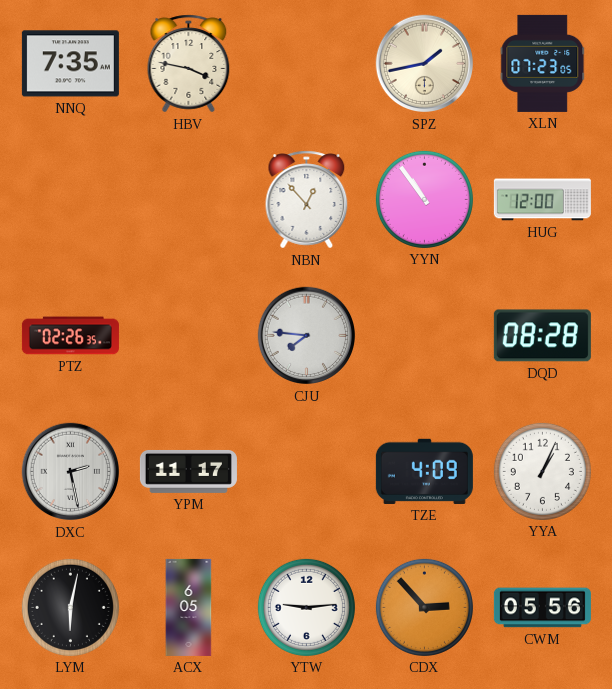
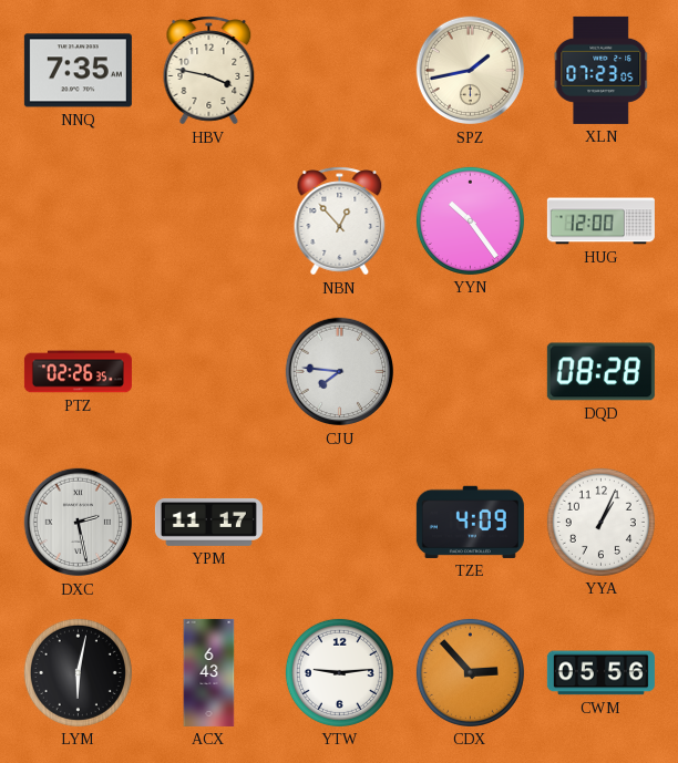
YYN: 10:54 -> 10:24 (470, 220)
ACX: 6:05 -> 6:43 (209, 672)
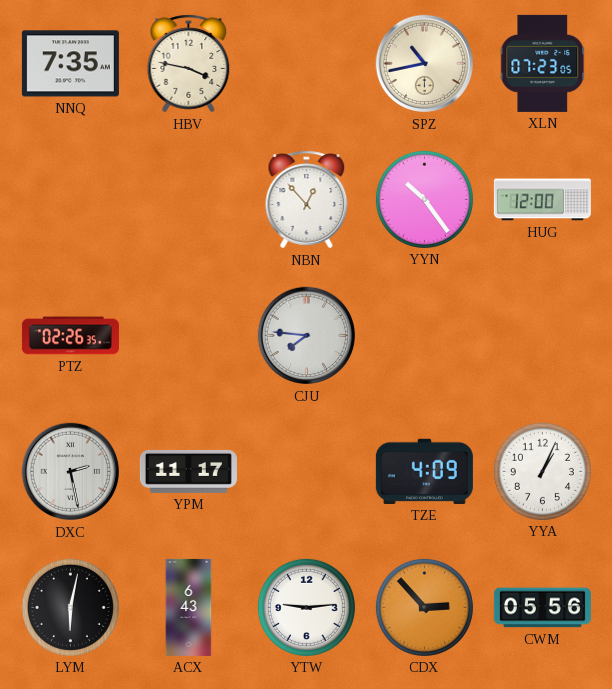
SPZ: 1:43 -> 10:43 (425, 64)
DQD: 08:28 -> none (600, 372)
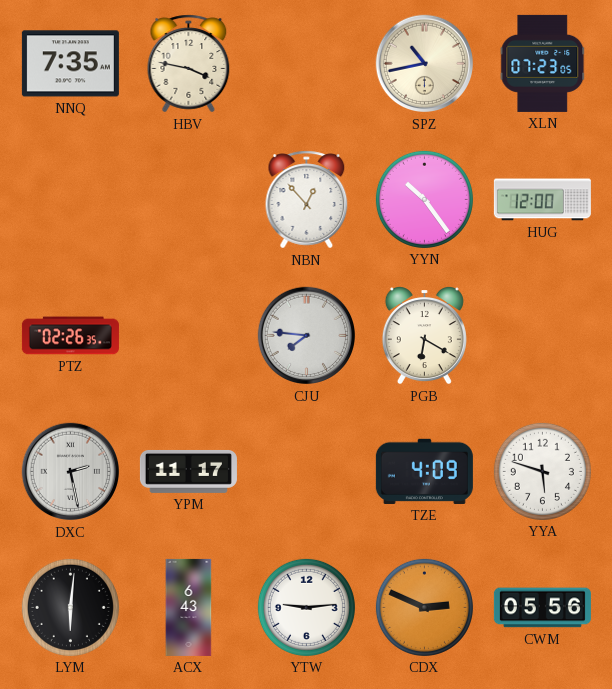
PGB: none -> 6:20 (424, 336)
YYA: 1:04 -> 5:48 (542, 471)
LYM: 6:02 -> 6:01 (70, 607)
CDX: 2:53 -> 2:49 (424, 607)
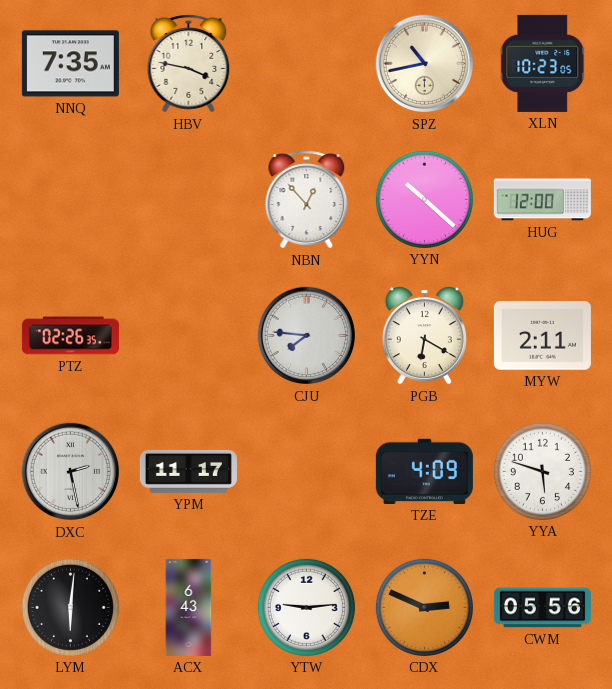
XLN: 07:23 -> 10:23 (543, 63)
YYN: 10:24 -> 10:22 (424, 199)
MYW: none -> 2:11 (542, 336)
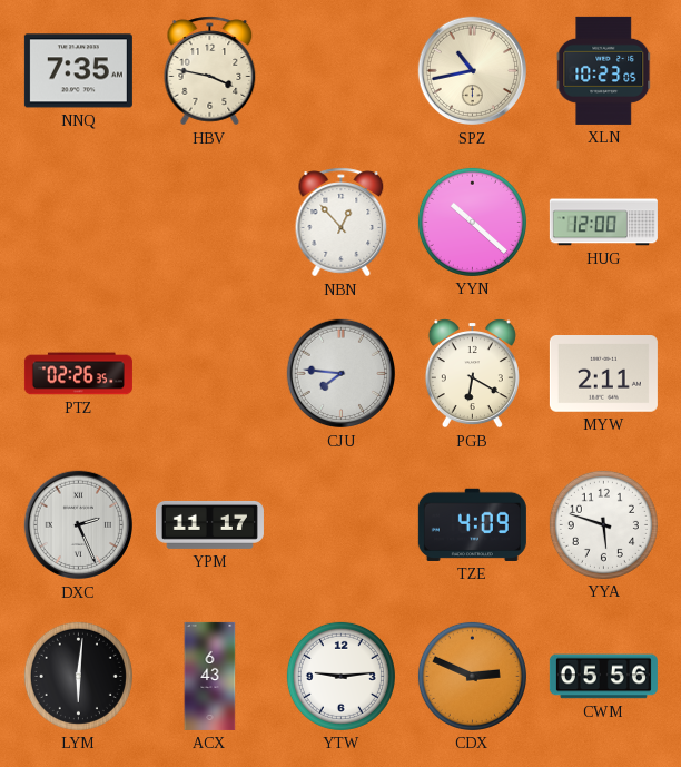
DXC: 2:28 -> 2:26 (79, 525)
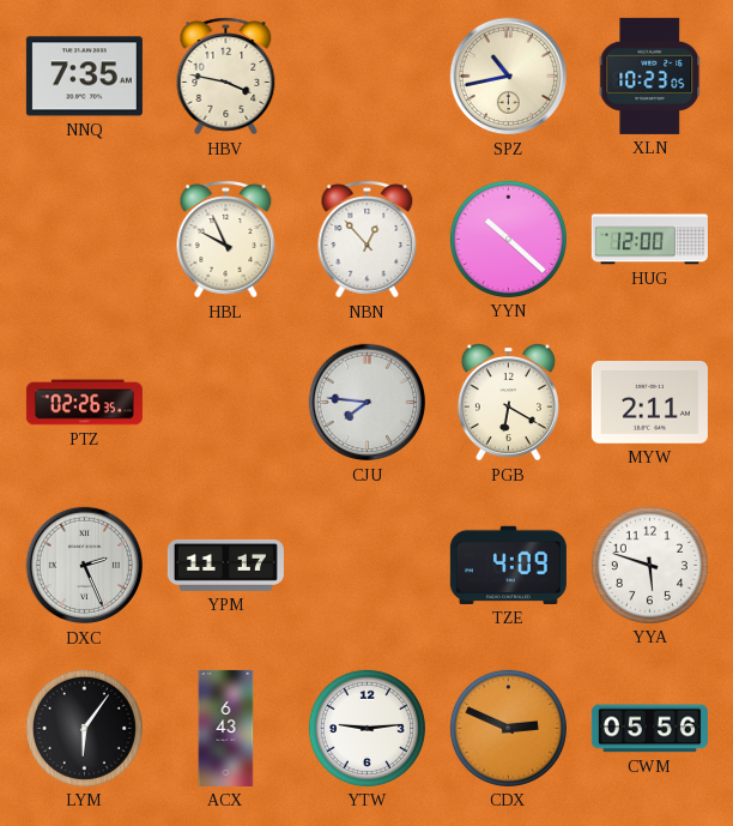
HBL: none -> 9:56 (226, 240)
LYM: 6:01 -> 6:06 (84, 728)
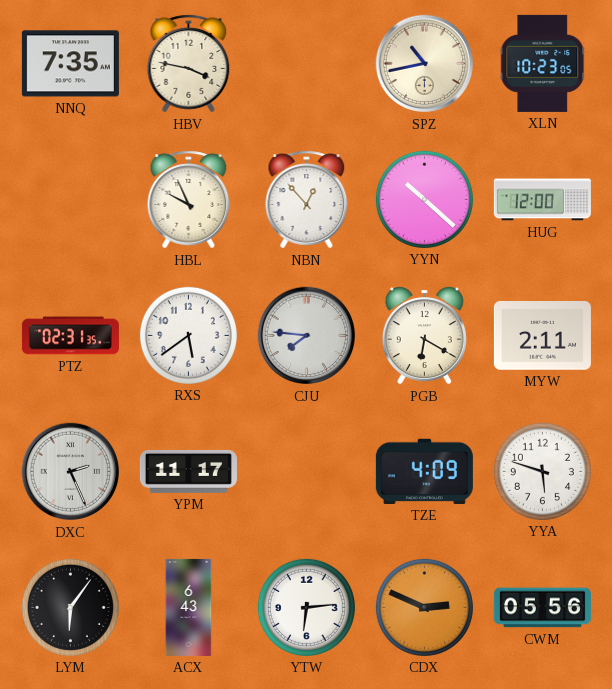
PTZ: 02:26 -> 02:31 (70, 336)
RXS: none -> 5:39 (188, 335)
YTW: 9:14 -> 6:14 (306, 607)
